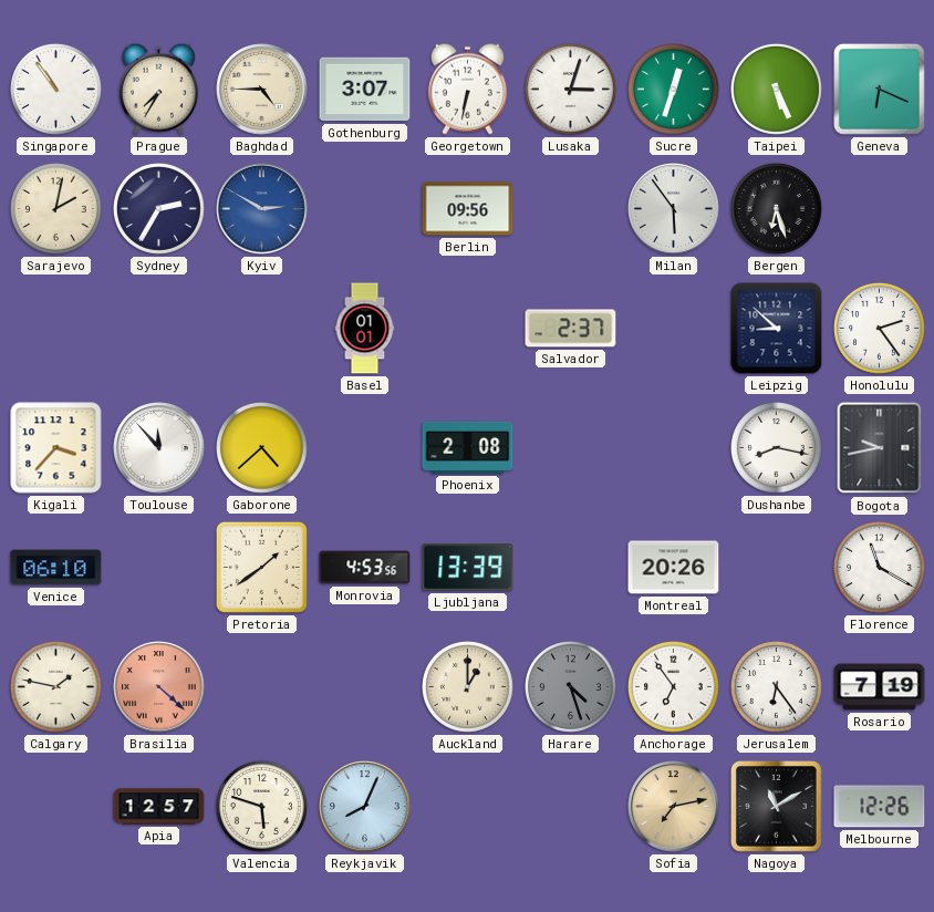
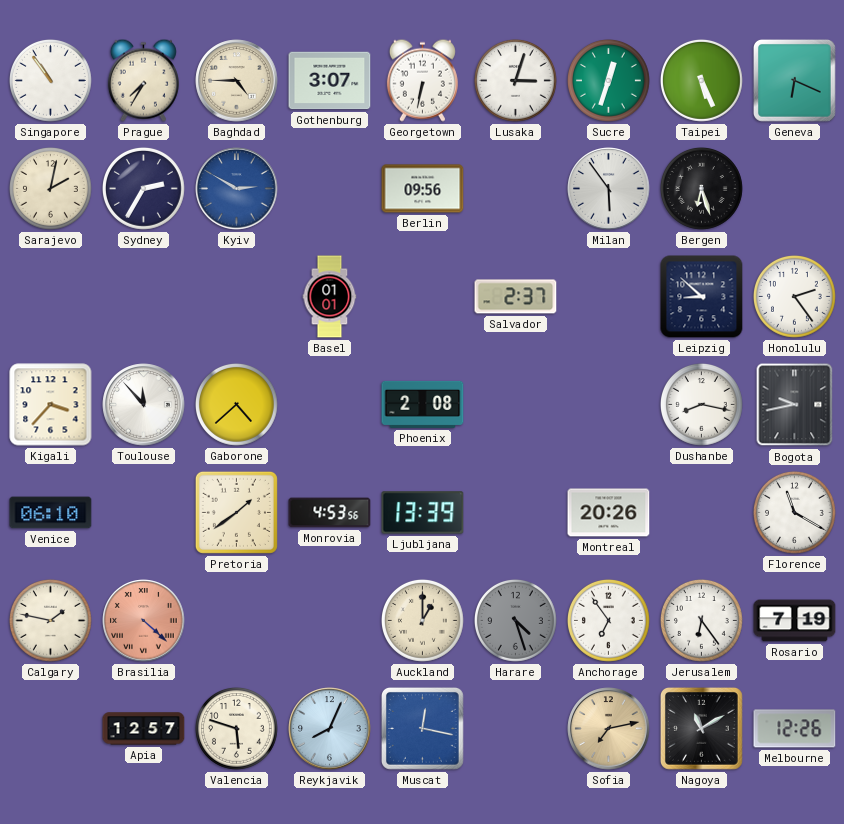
Muscat: none -> 12:17 (423, 729)
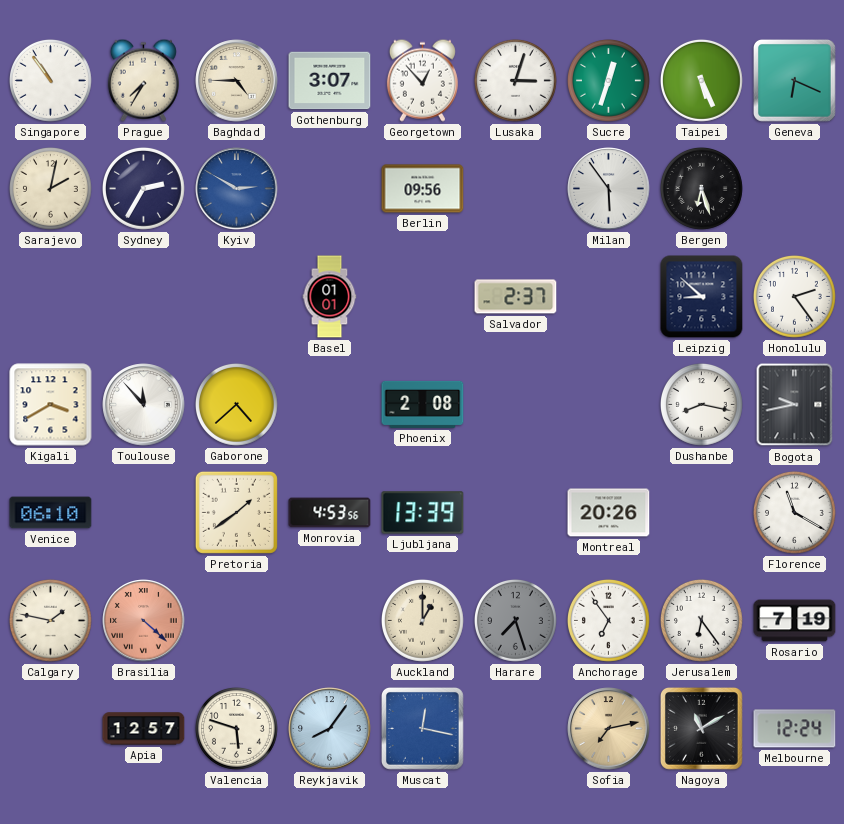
Georgetown: 6:32 -> 12:53 (422, 80)
Kigali: 3:37 -> 3:40 (51, 405)
Harare: 4:27 -> 7:27 (516, 621)
Reykjavik: 8:04 -> 8:06 (330, 729)
Melbourne: 12:26 -> 12:24 (795, 729)
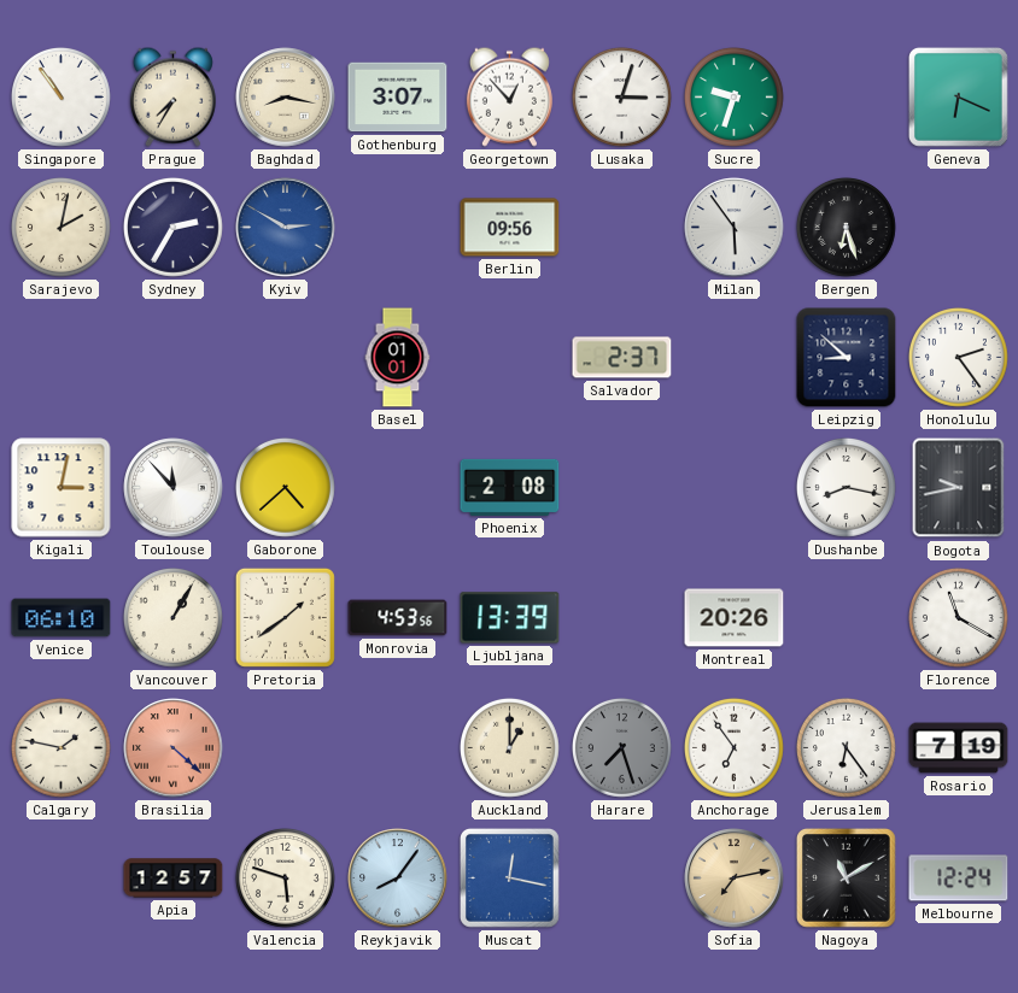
Baghdad: 4:45 -> 8:17 (286, 98)
Sucre: 12:33 -> 9:33 (735, 98)
Taipei: 5:26 -> none (702, 81)
Kigali: 3:40 -> 3:02 (62, 488)
Vancouver: none -> 1:05 (174, 618)
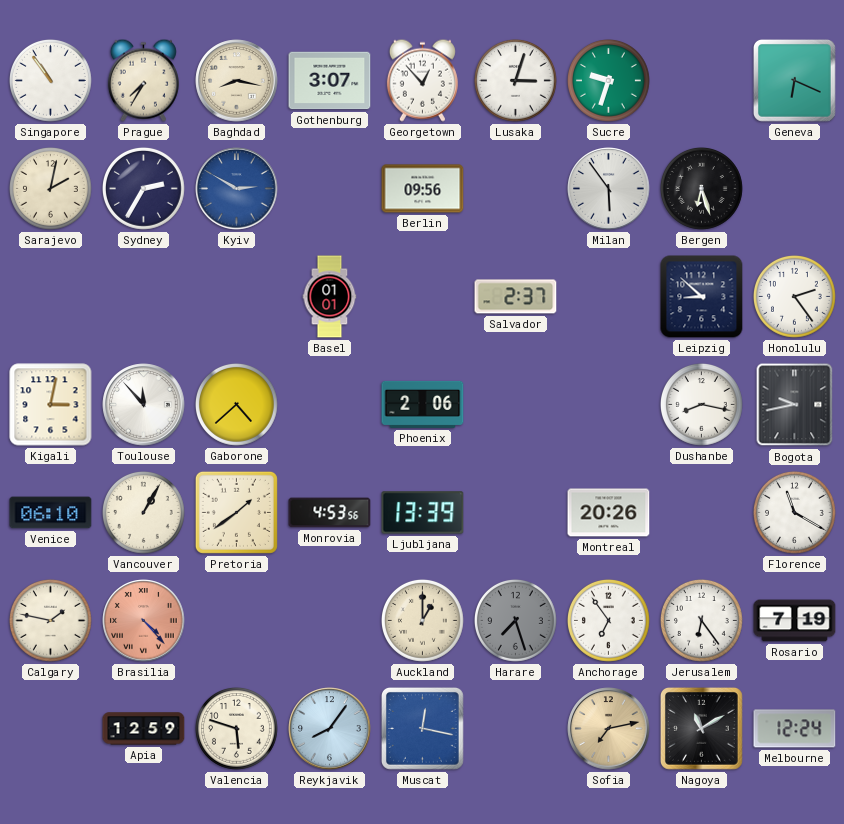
Phoenix: 2:08 -> 2:06 (423, 404)
Brasilia: 4:22 -> 4:23 (144, 621)
Apia: 12:57 -> 12:59 (144, 729)
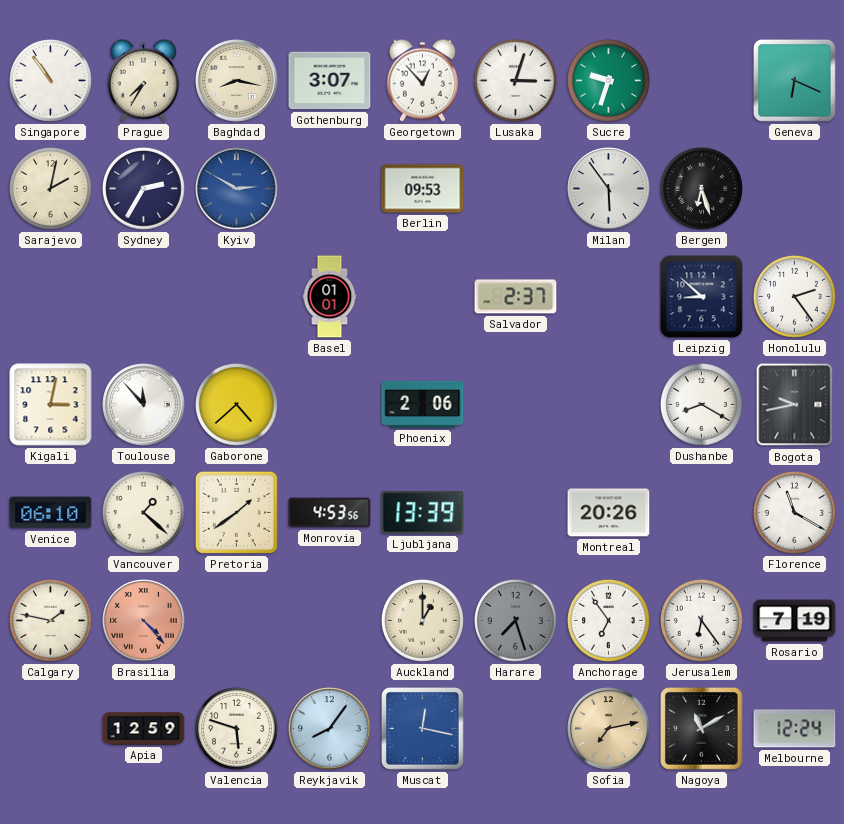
Berlin: 09:56 -> 09:53 (423, 189)
Dushanbe: 8:17 -> 8:20 (702, 405)
Vancouver: 1:05 -> 1:22 (144, 513)
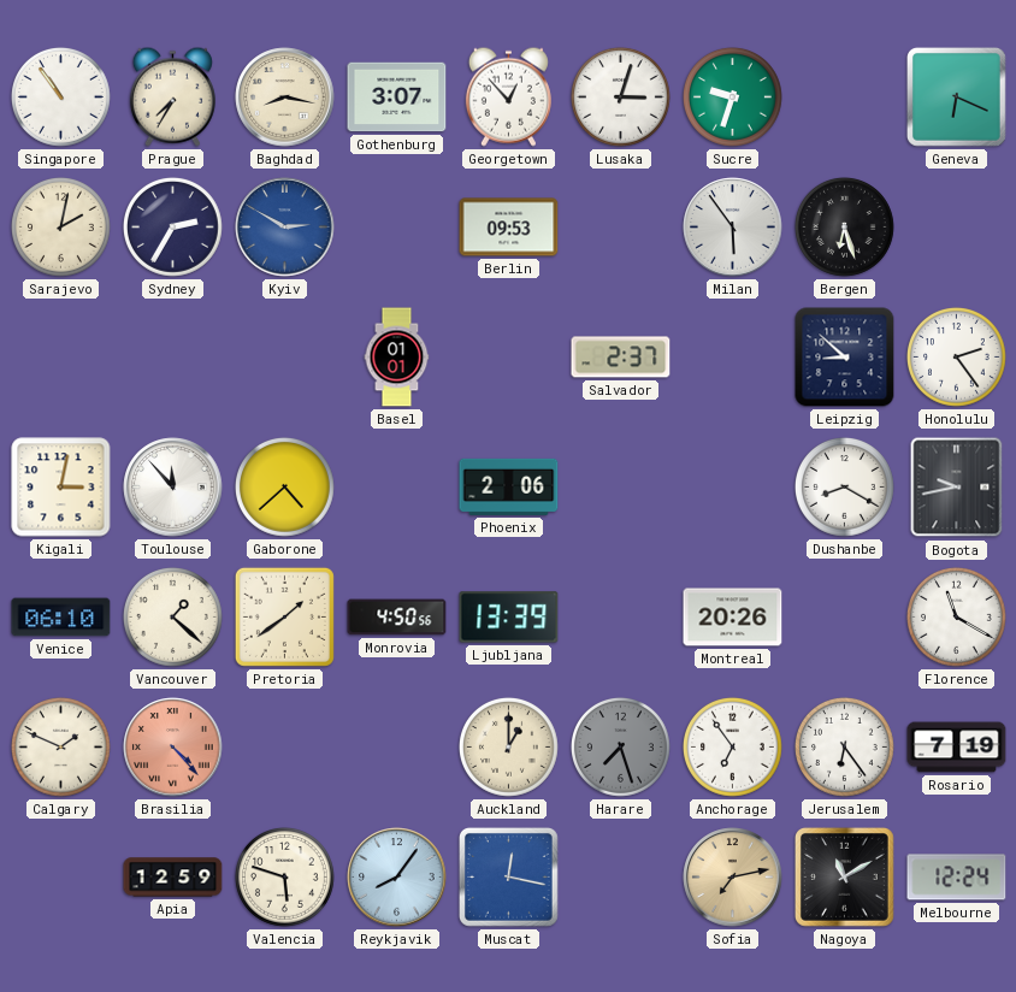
Monrovia: 4:53 -> 4:50 (397, 618)
Calgary: 1:47 -> 1:49 (61, 748)
